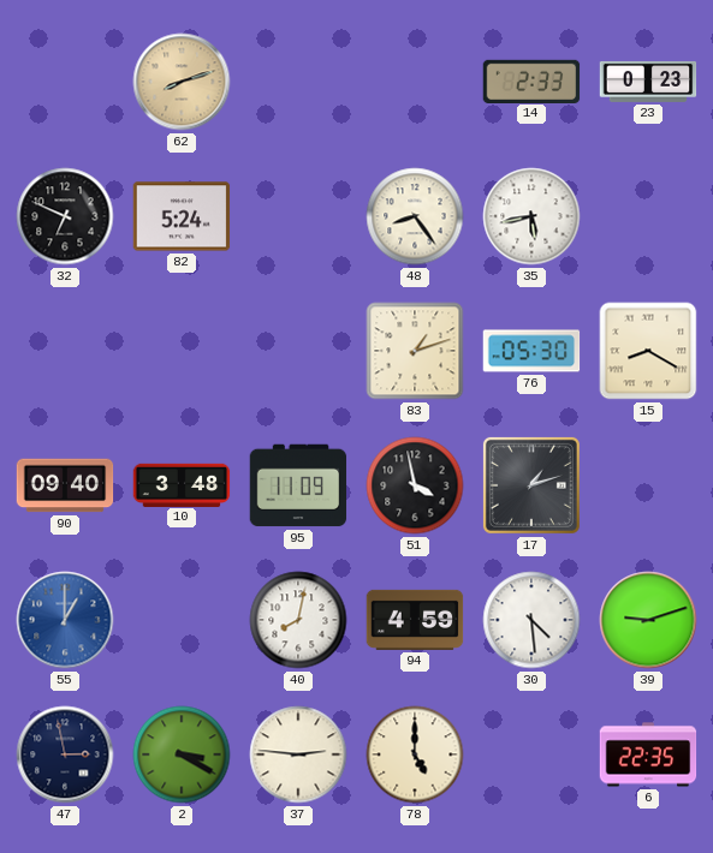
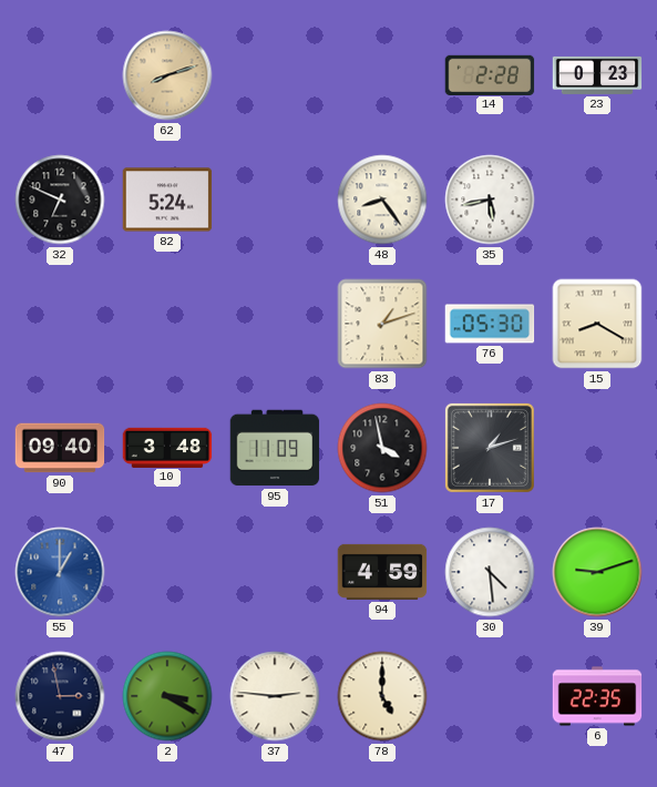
14: 2:33 -> 2:28 (490, 74)
40: 8:02 -> none (298, 620)
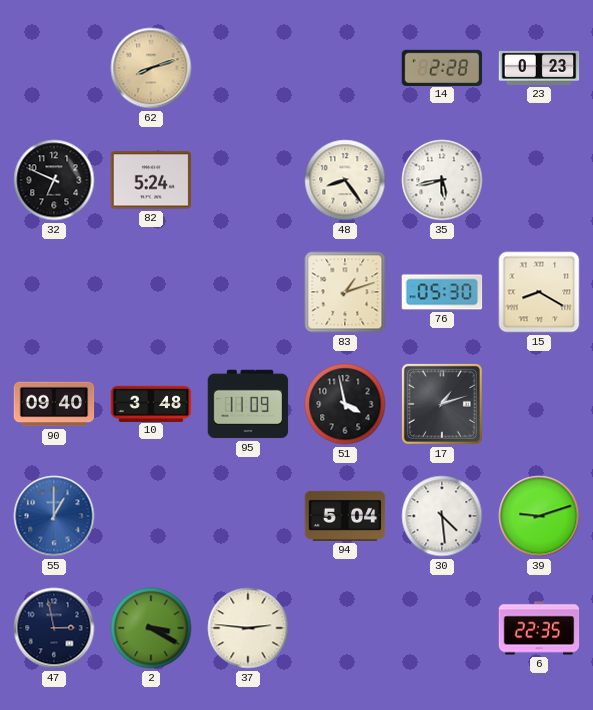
94: 4:59 -> 5:04 (345, 516)
78: 5:00 -> none (382, 696)
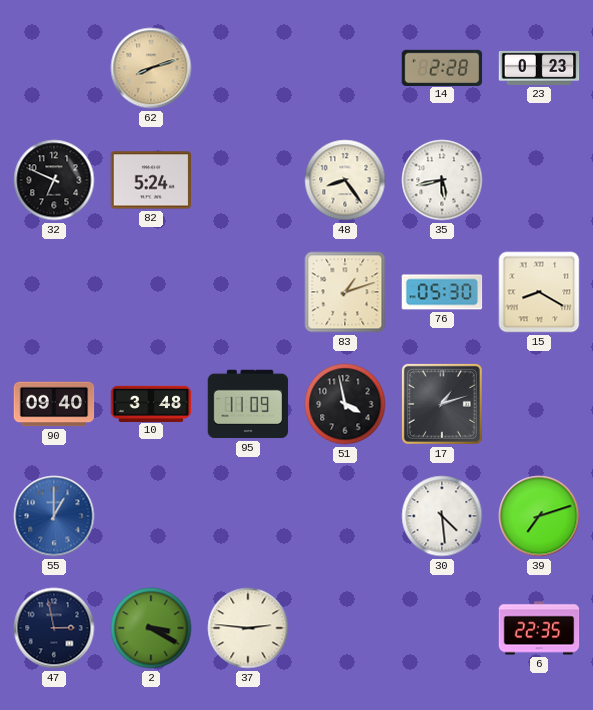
94: 5:04 -> none (345, 516)
39: 9:12 -> 7:12 (539, 516)
